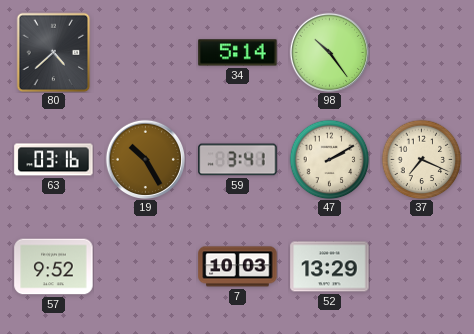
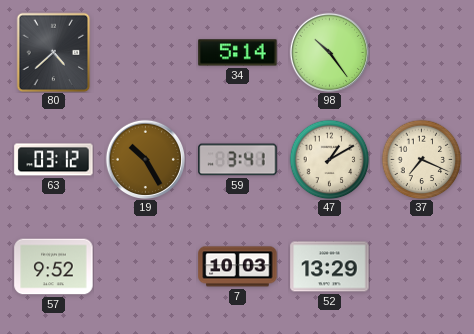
63: 03:16 -> 03:12 (54, 160)
47: 2:10 -> 1:10 (329, 159)
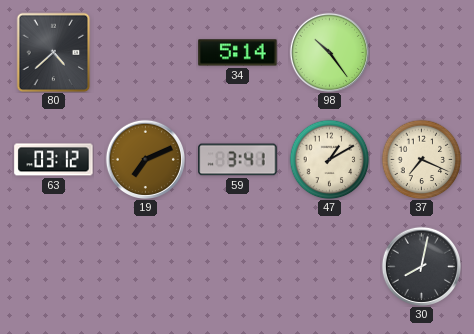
19: 10:25 -> 7:11 (145, 159)
57: 9:52 -> none (54, 267)
7: 10:03 -> none (238, 267)
52: 13:29 -> none (330, 267)
30: none -> 8:02 (421, 266)
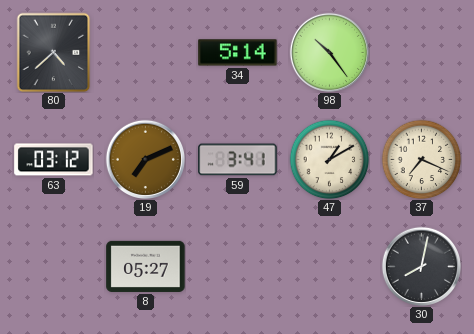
8: none -> 05:27 (146, 266)
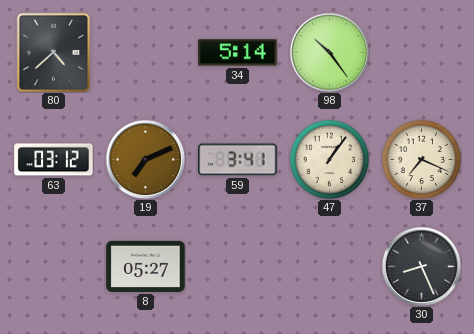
47: 1:10 -> 1:06 (329, 159)
30: 8:02 -> 8:26 (421, 266)
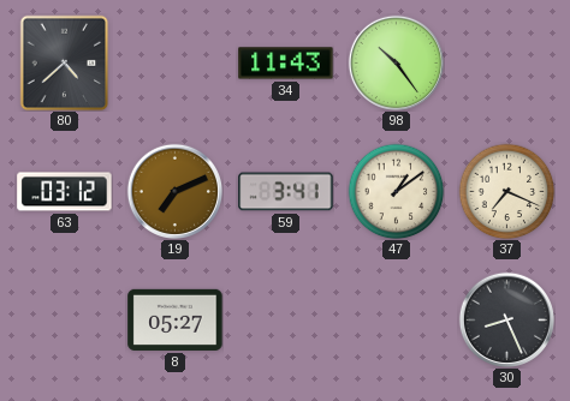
34: 5:14 -> 11:43 (286, 64)
47: 1:06 -> 1:09 (396, 191)
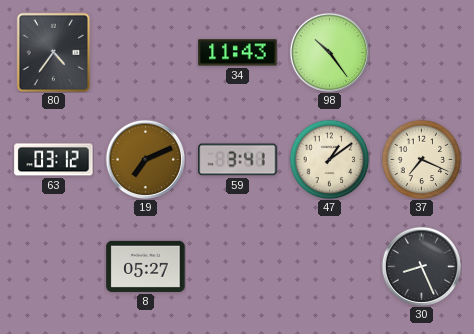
80: 4:38 -> 4:36 (54, 52)
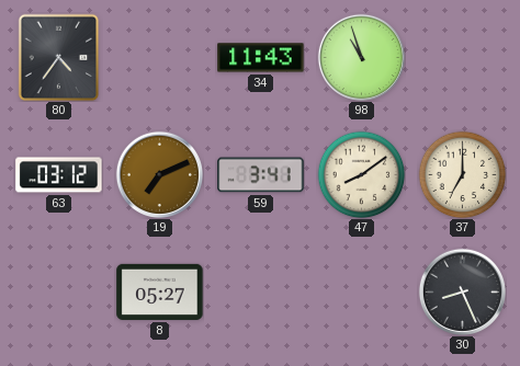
98: 10:24 -> 10:57 (361, 57)
47: 1:09 -> 8:09 (361, 174)
37: 7:19 -> 7:00 (462, 174)
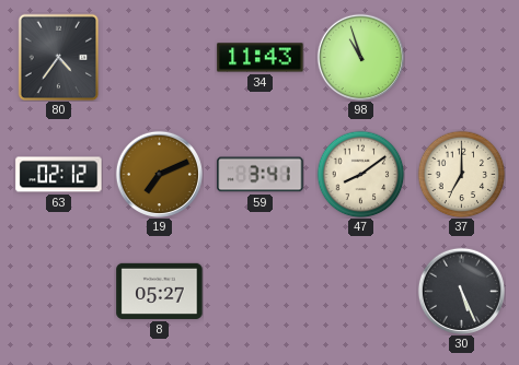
63: 03:12 -> 02:12 (59, 175)
30: 8:26 -> 5:26 (461, 291)
